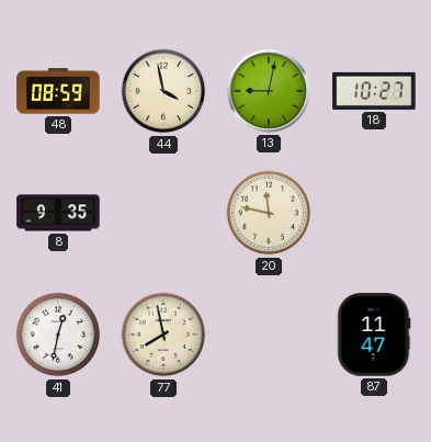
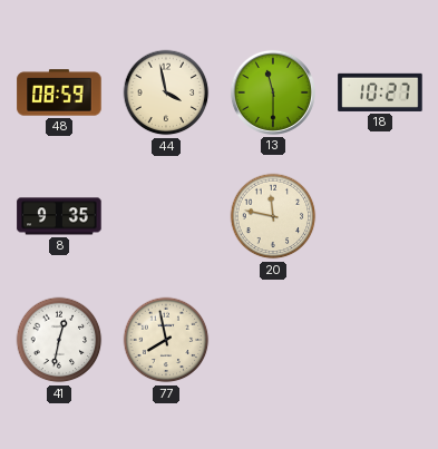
13: 9:02 -> 11:30 (273, 92)
87: 11:47 -> none (374, 335)
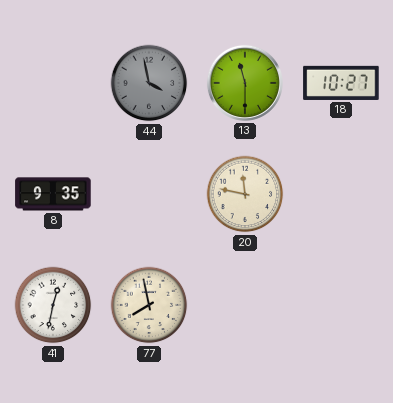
48: 08:59 -> none (59, 92)
44 dial: cream -> grey (149, 83)
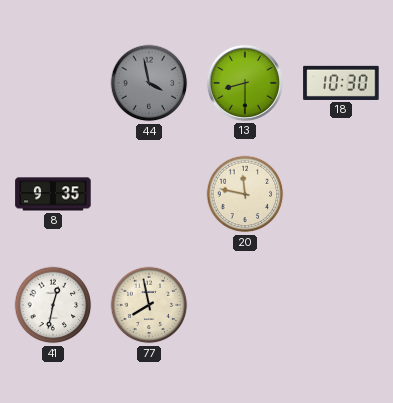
13: 11:30 -> 8:30 (245, 83)
18: 10:27 -> 10:30 (341, 83)
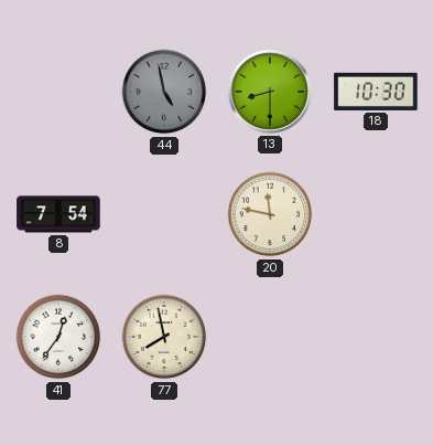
44: 3:58 -> 4:58 (164, 92)
8: 9:35 -> 7:54 (58, 214)
41: 12:32 -> 12:36 (58, 337)
